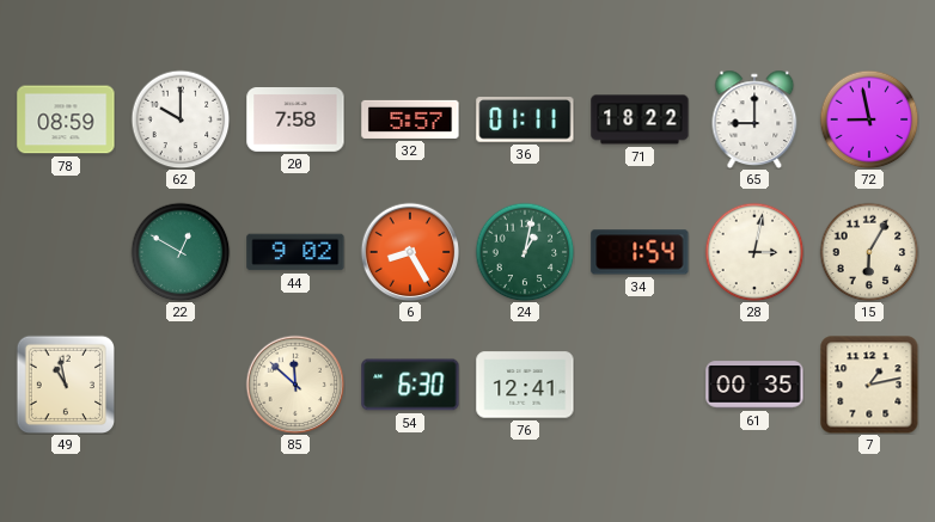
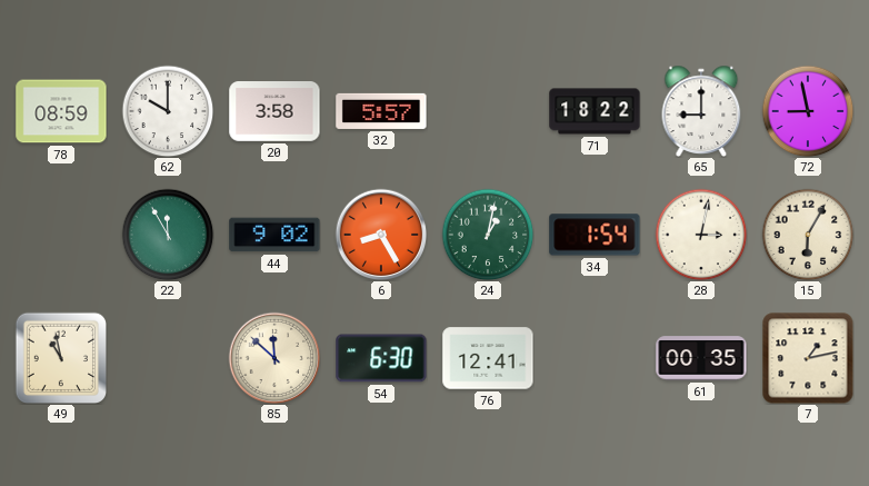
20: 7:58 -> 3:58 (274, 112)
36: 01:11 -> none (525, 119)
22: 12:50 -> 11:55 (168, 235)
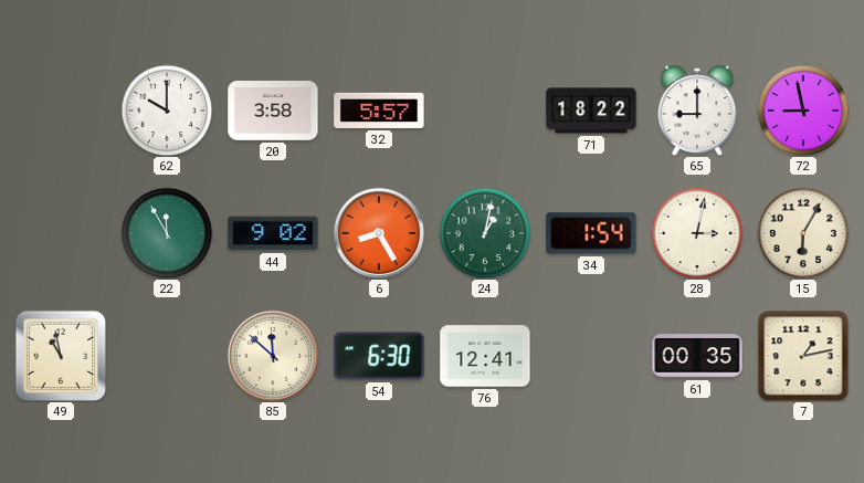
78: 08:59 -> none (61, 111)
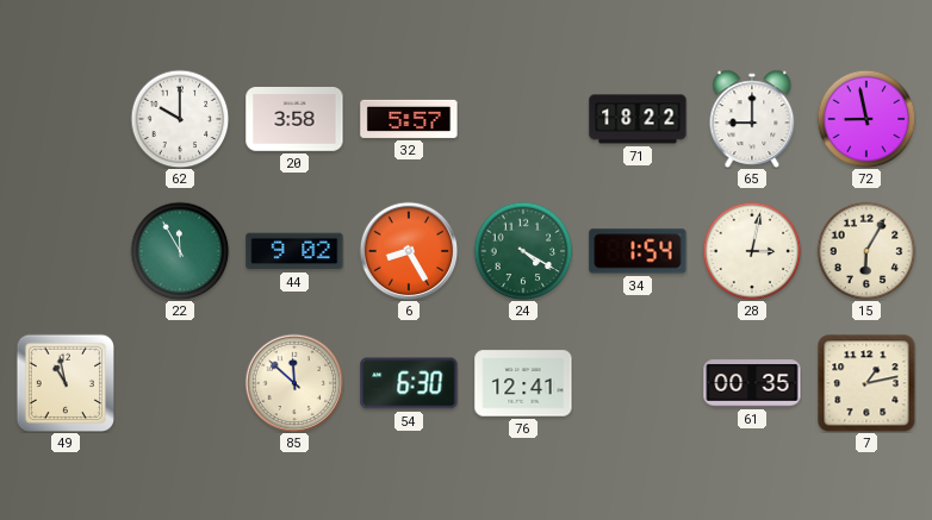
24: 1:02 -> 4:20 (523, 251)
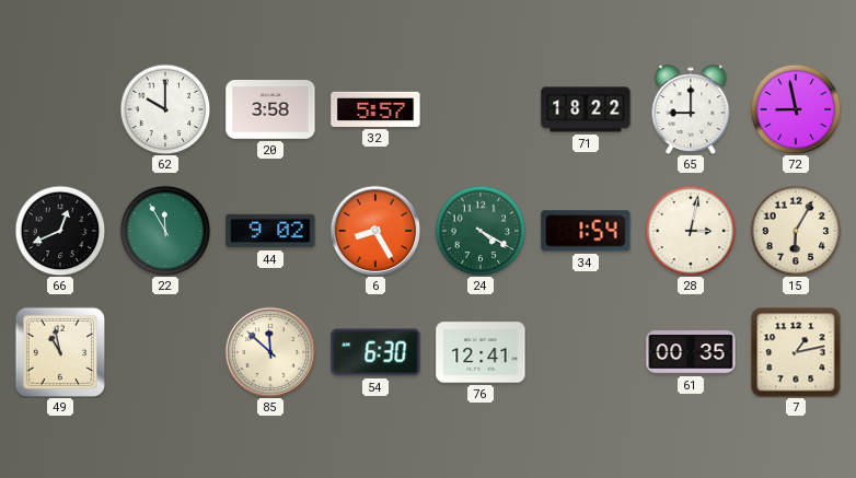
66: none -> 12:41 (60, 231)
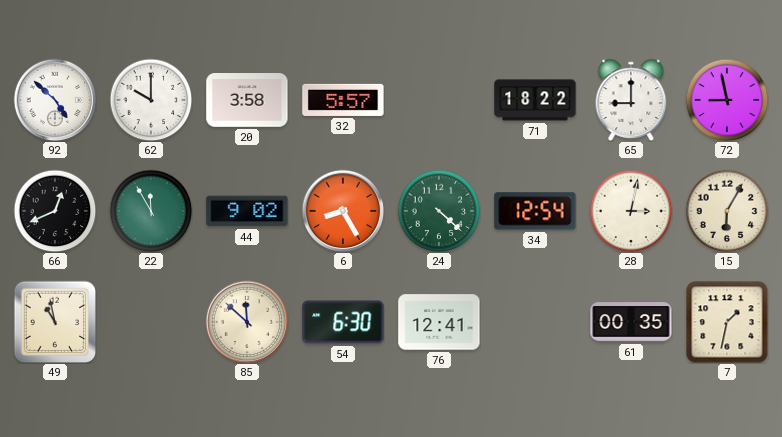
92: none -> 4:52 (55, 100)
24: 4:20 -> 4:22 (439, 211)
34: 1:54 -> 12:54 (535, 211)
7: 1:13 -> 1:32 (727, 322)
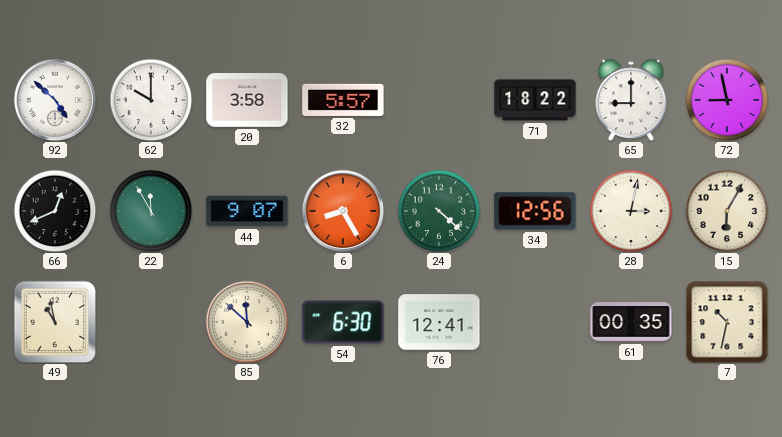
44: 9:02 -> 9:07 (247, 211)
34: 12:54 -> 12:56 (535, 211)
7: 1:32 -> 10:32 (727, 322)
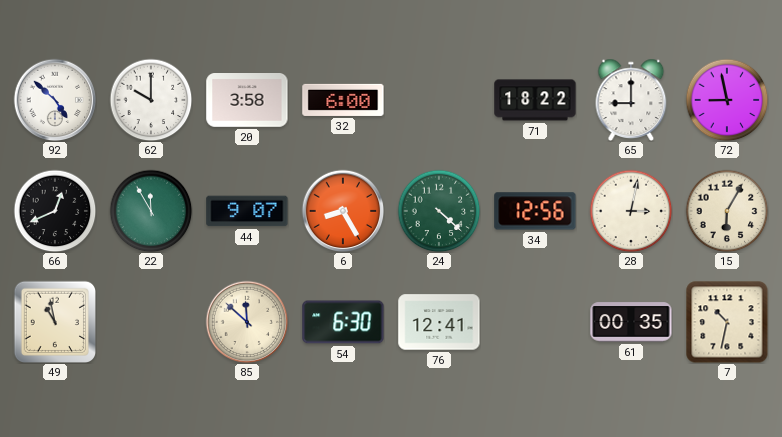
32: 5:57 -> 6:00 (343, 100)
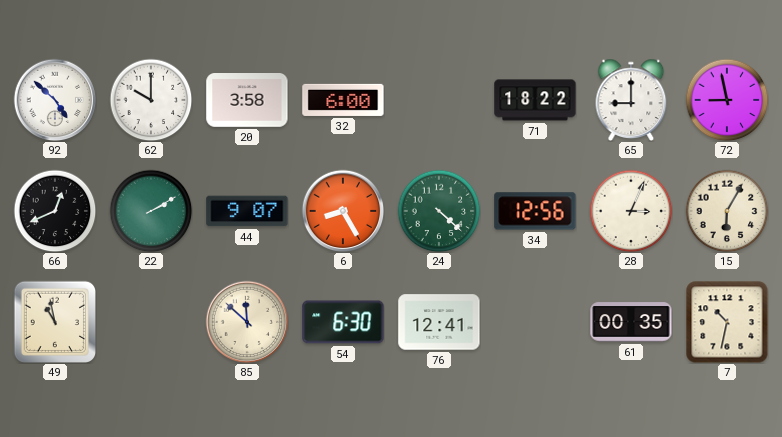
22: 11:55 -> 2:10 (151, 211)
28: 3:02 -> 3:04 (631, 211)
